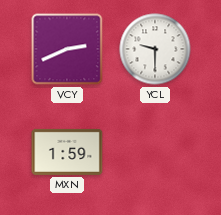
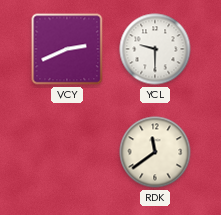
MXN: 1:59 -> none (67, 152)
RDK: none -> 11:39 (155, 152)
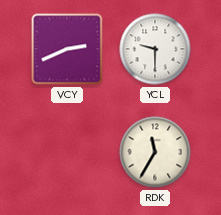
RDK: 11:39 -> 11:35 (155, 152)
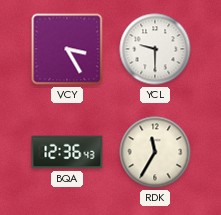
VCY: 2:41 -> 3:25 (67, 49)
BQA: none -> 12:36 (67, 152)
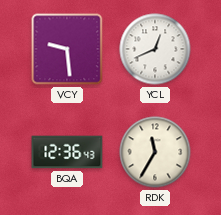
VCY: 3:25 -> 9:29 (67, 49)
YCL: 9:30 -> 12:41 (155, 49)
